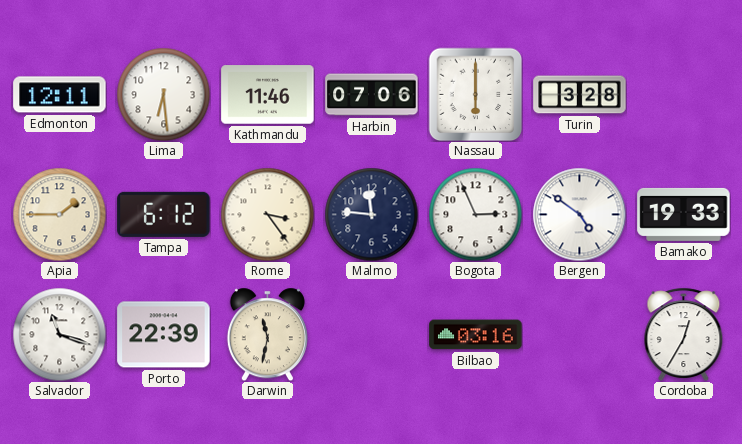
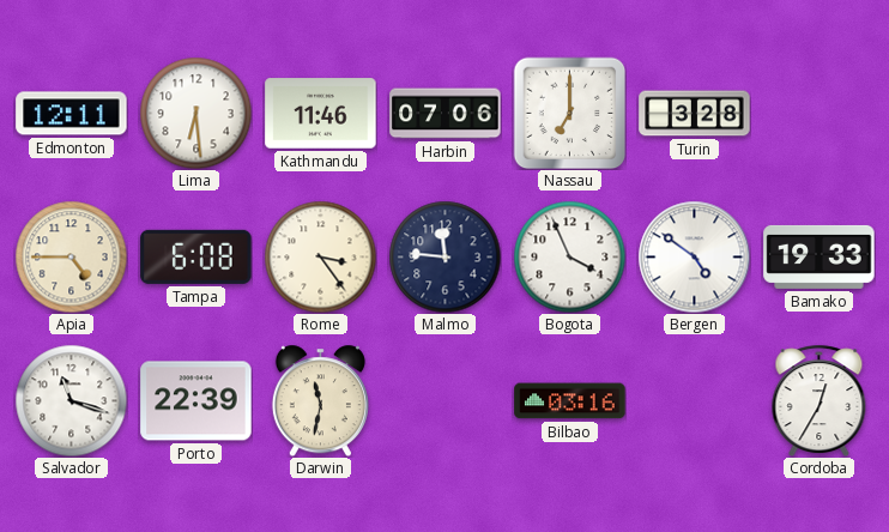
Nassau: 6:00 -> 7:00 (569, 113)
Apia: 1:45 -> 4:45 (71, 256)
Tampa: 6:12 -> 6:08 (196, 256)
Bogota: 2:56 -> 3:56 (569, 256)
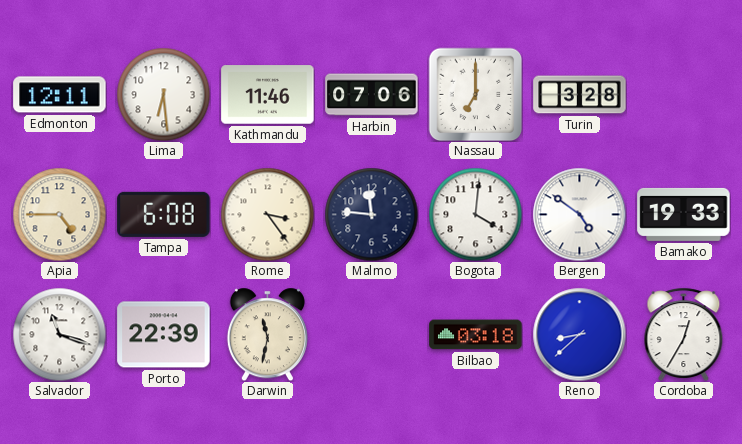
Bogota: 3:56 -> 4:01 (475, 214)
Bilbao: 03:16 -> 03:18 (476, 335)
Reno: none -> 8:38 (579, 334)
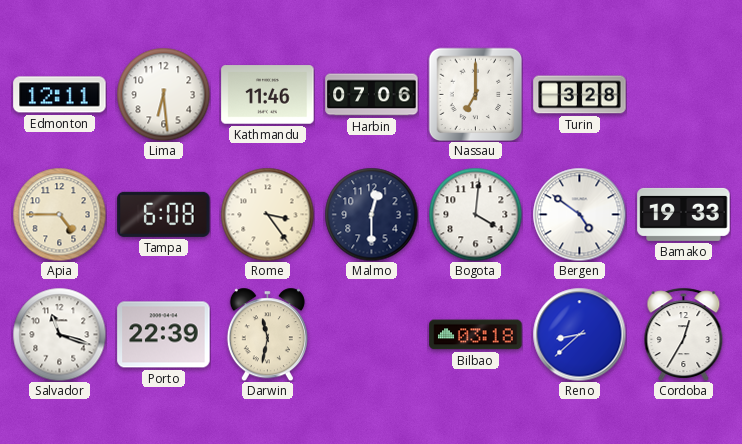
Malmo: 11:46 -> 12:30 (371, 214)
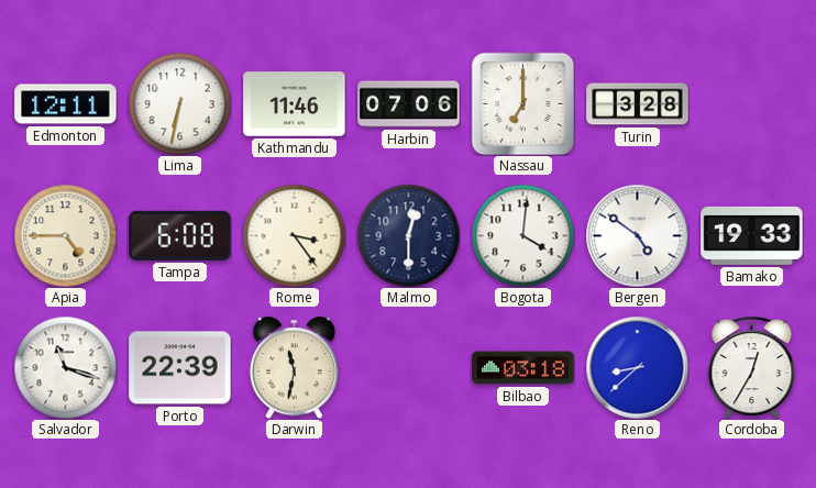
Lima: 6:29 -> 6:32 (179, 103)
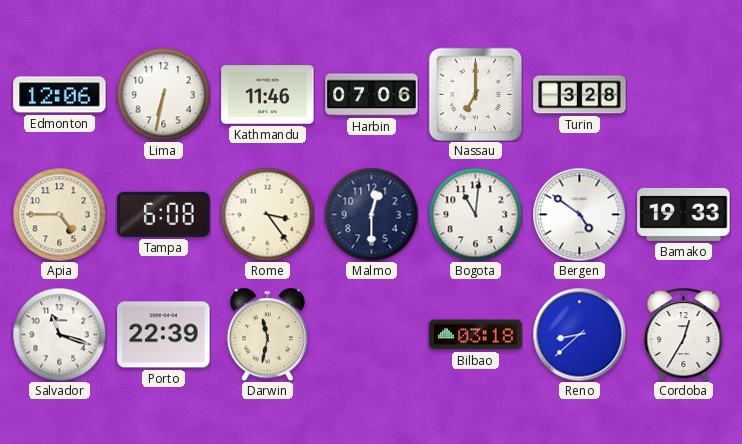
Edmonton: 12:11 -> 12:06 (60, 95)
Bogota: 4:01 -> 11:01 (475, 214)
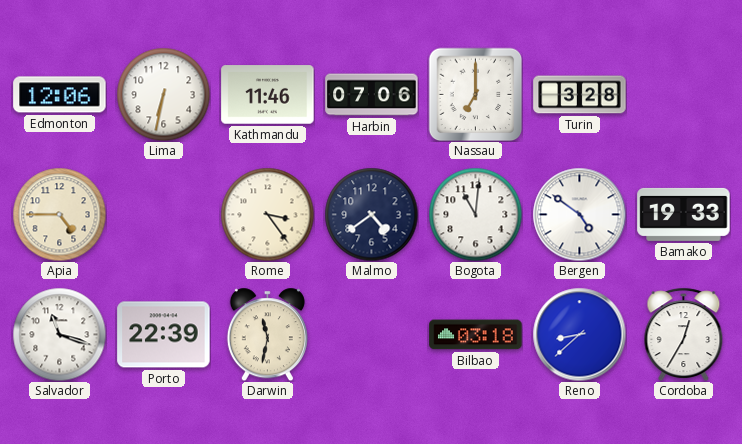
Tampa: 6:08 -> none (164, 214)
Malmo: 12:30 -> 4:39 (371, 214)
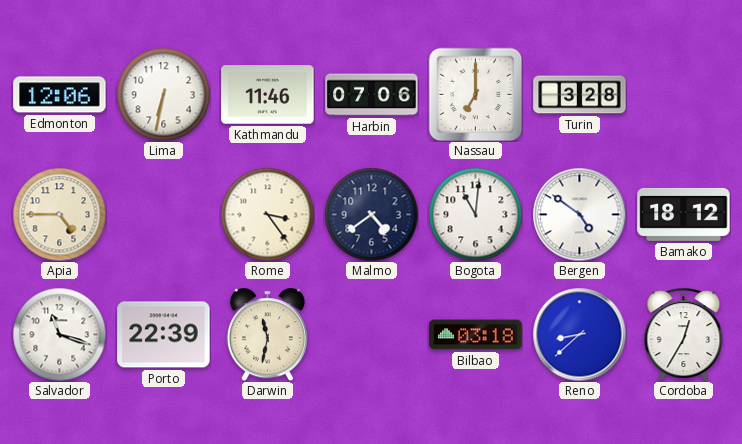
Bamako: 19:33 -> 18:12 (684, 214)
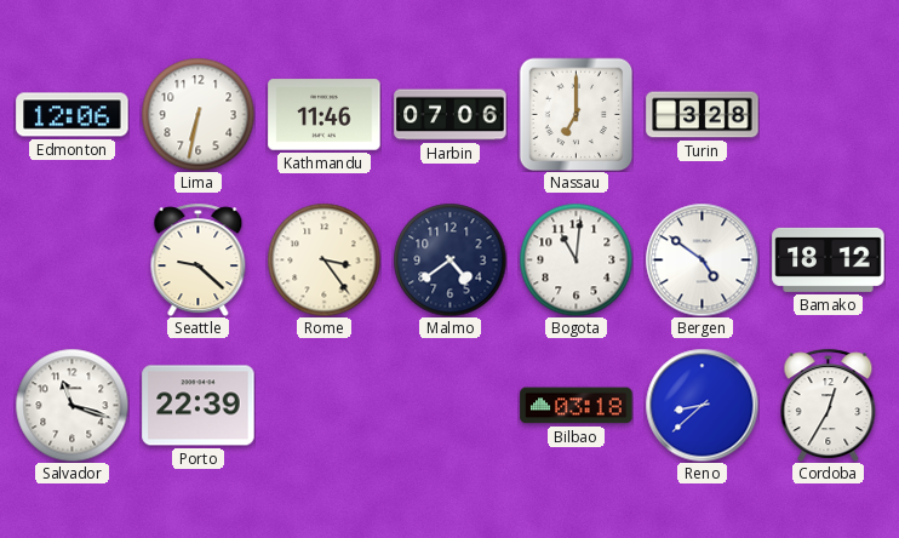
Apia: 4:45 -> none (59, 214)
Seattle: none -> 9:22 (199, 259)
Darwin: 11:32 -> none (267, 334)
